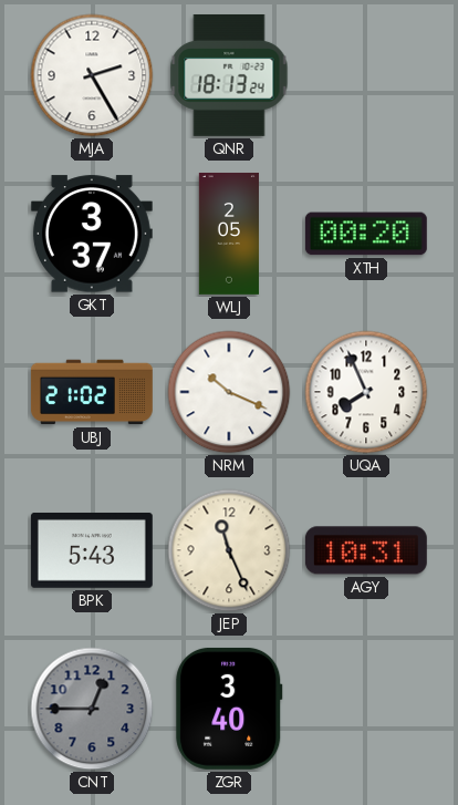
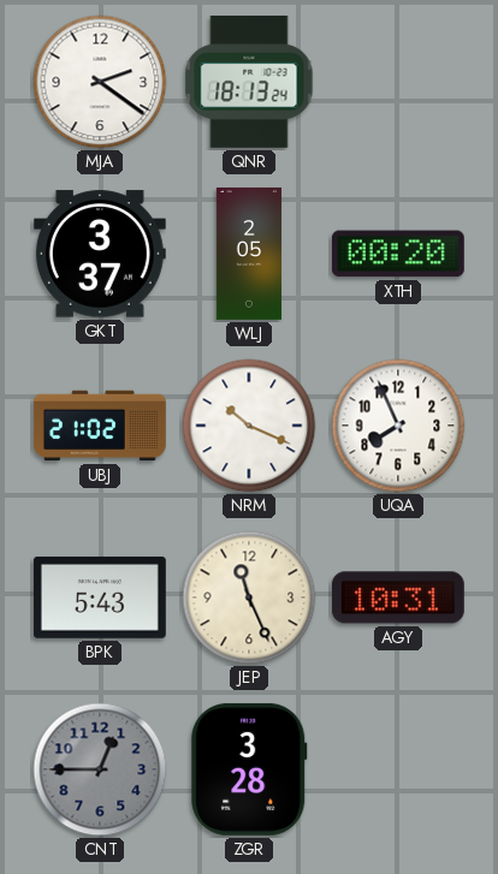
MJA: 2:25 -> 2:21 (100, 82)
ZGR: 3:40 -> 3:28 (249, 769)
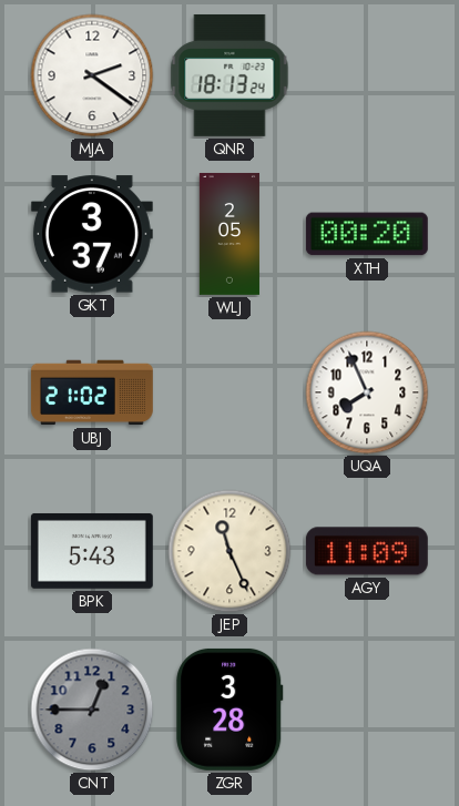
NRM: 10:19 -> none (249, 426)
AGY: 10:31 -> 11:09 (367, 551)
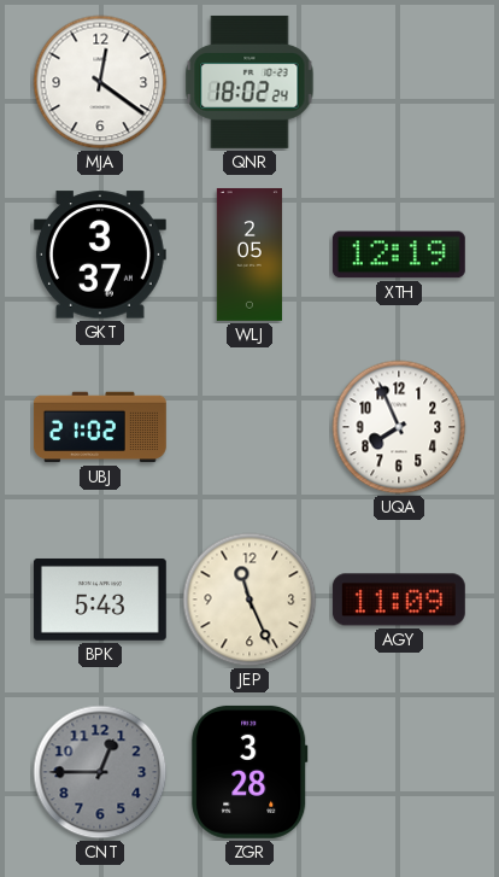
MJA: 2:21 -> 12:21 (100, 82)
QNR: 18:13 -> 18:02 (249, 82)
XTH: 00:20 -> 12:19 (399, 255)
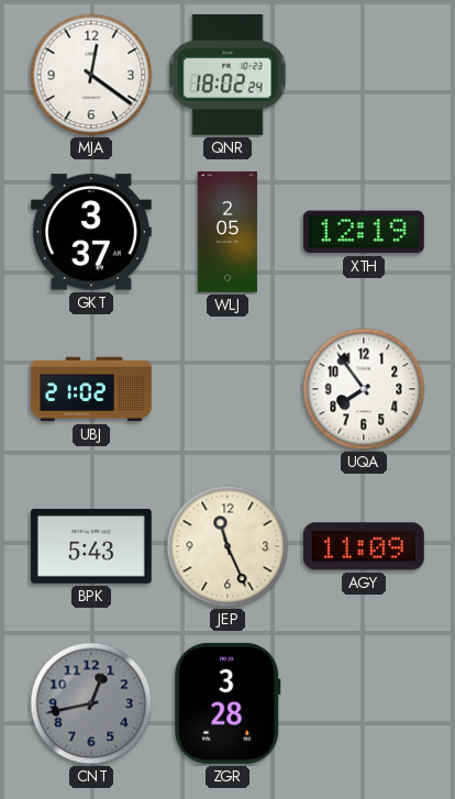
UQA: 7:56 -> 7:54 (364, 389)
CNT: 12:45 -> 12:43 (91, 703)
